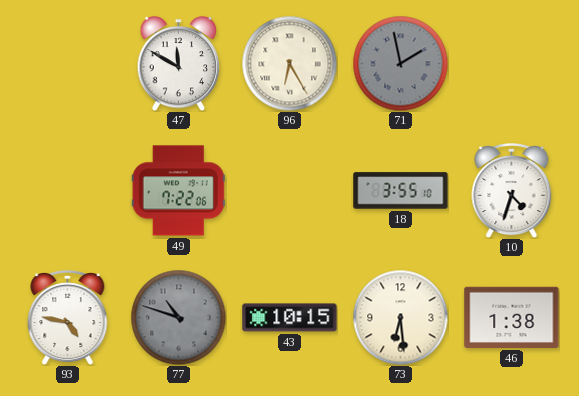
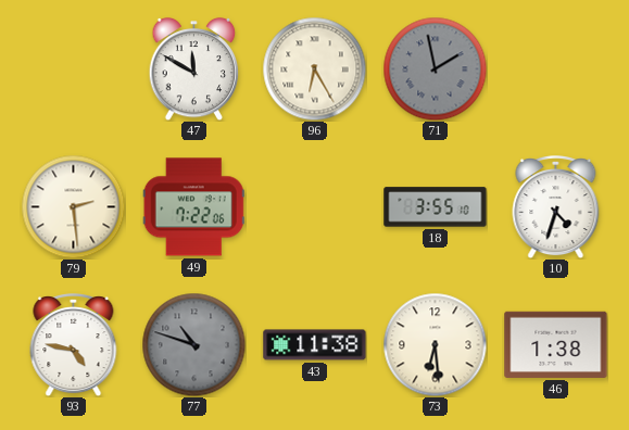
79: none -> 2:29 (73, 206)
43: 10:15 -> 11:38 (315, 345)
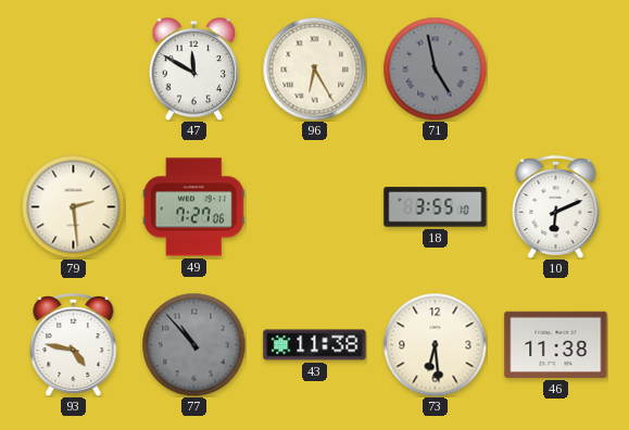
71: 1:58 -> 4:58 (435, 68)
49: 7:22 -> 7:27 (193, 207)
10: 4:33 -> 6:11 (556, 207)
77: 10:48 -> 10:53 (193, 344)
46: 1:38 -> 11:38 (556, 344)
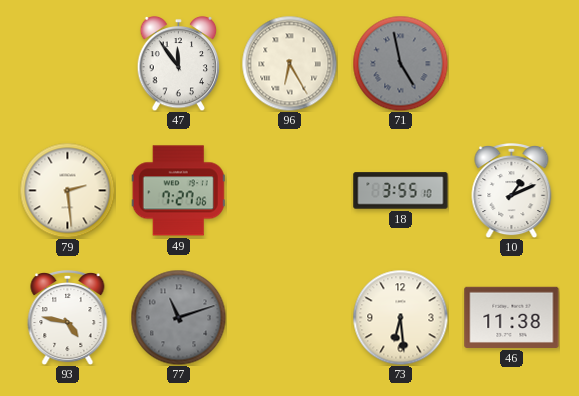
47: 11:50 -> 11:54 (179, 63)
10: 6:11 -> 1:11 (512, 191)
77: 10:53 -> 11:12 (178, 317)
43: 11:38 -> none (315, 345)
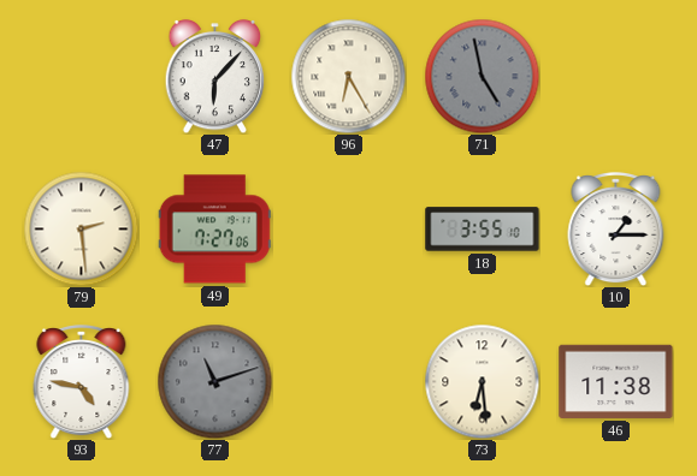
47: 11:54 -> 6:07 (215, 76)
10: 1:11 -> 1:15 (616, 230)
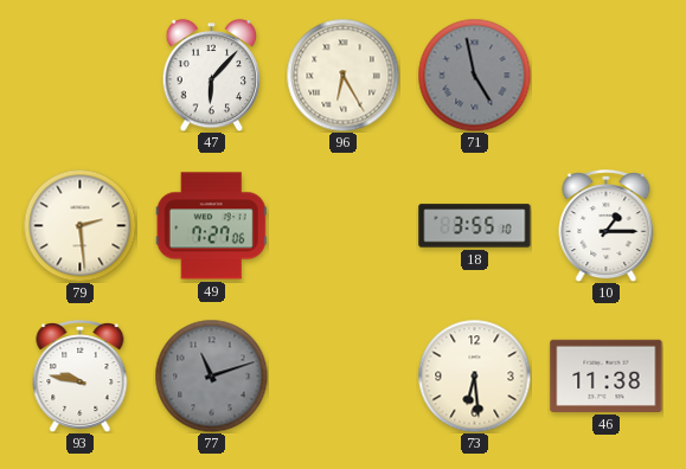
93: 4:47 -> 9:47 (81, 377)
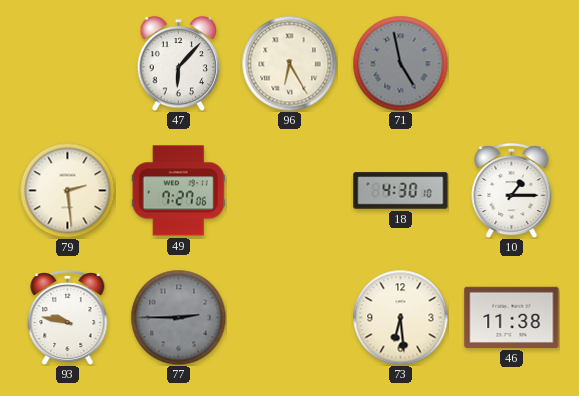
18: 3:55 -> 4:30 (401, 191)
77: 11:12 -> 2:45 (178, 317)
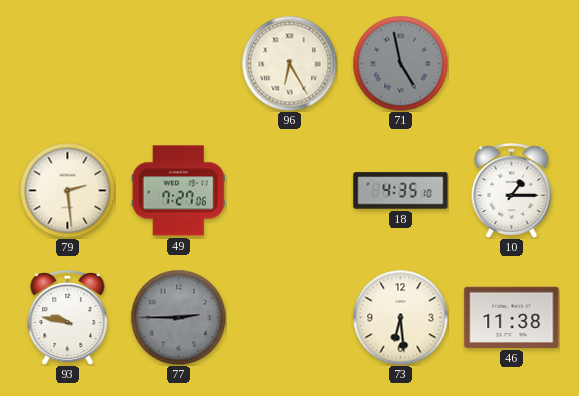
47: 6:07 -> none (179, 63)
18: 4:30 -> 4:35 (401, 191)
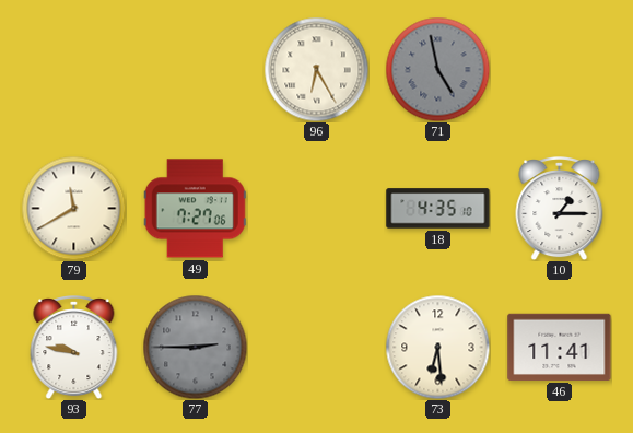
79: 2:29 -> 11:40 (73, 208)
46: 11:38 -> 11:41 (560, 347)
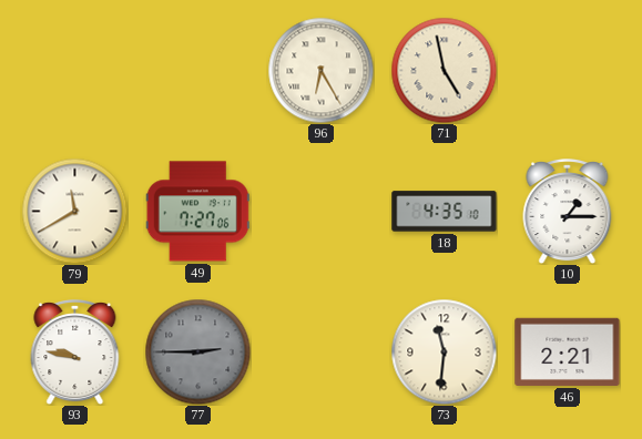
71 dial: grey -> cream (444, 70)
73: 6:29 -> 11:31 (444, 351)
46: 11:41 -> 2:21 (568, 351)
